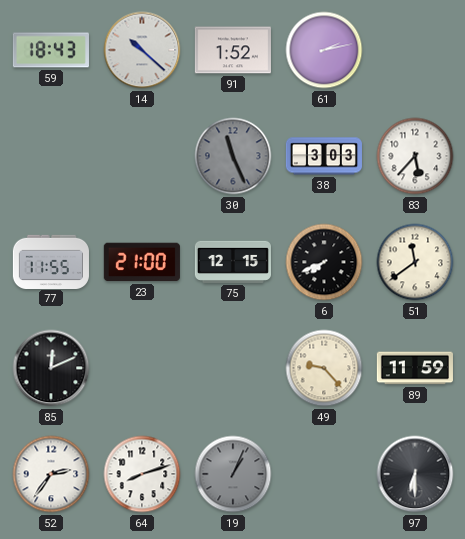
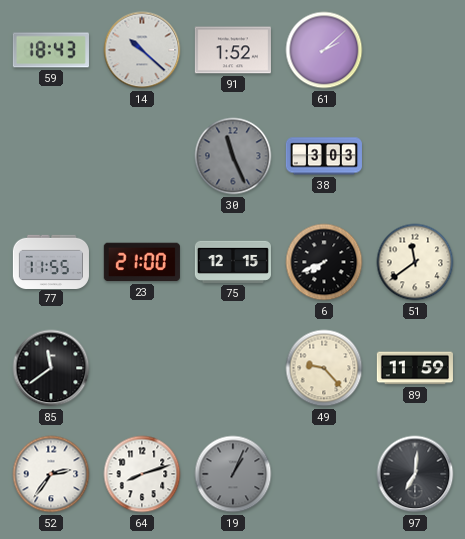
61: 2:13 -> 2:08 (324, 50)
83: 5:37 -> none (415, 156)
85: 12:11 -> 11:39 (51, 368)
97: 6:30 -> 7:01 (415, 474)
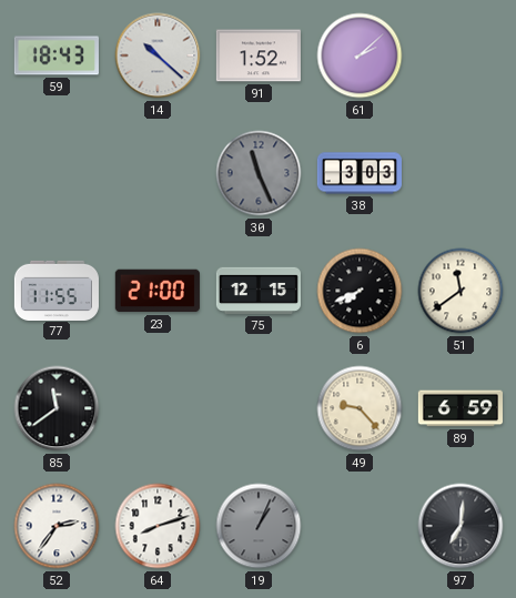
89: 11:59 -> 6:59 (461, 408)
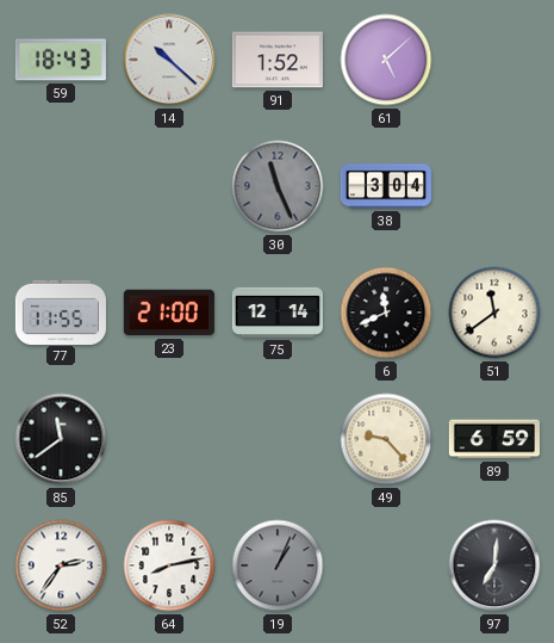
61: 2:08 -> 5:08 (386, 60)
38: 3:03 -> 3:04 (386, 186)
75: 12:15 -> 12:14 (278, 313)
6: 7:41 -> 11:41 (386, 313)
64: 8:12 -> 8:13 (169, 565)
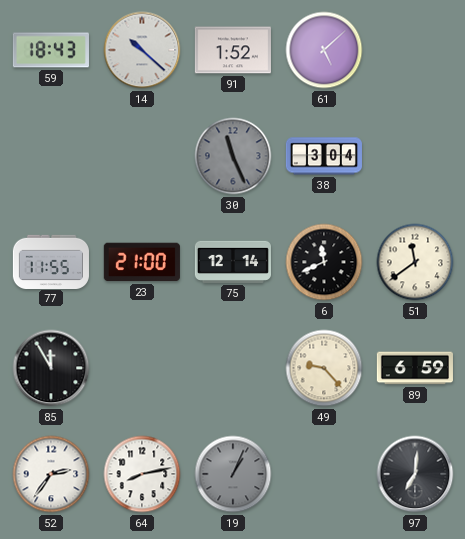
85: 11:39 -> 11:55 (51, 368)
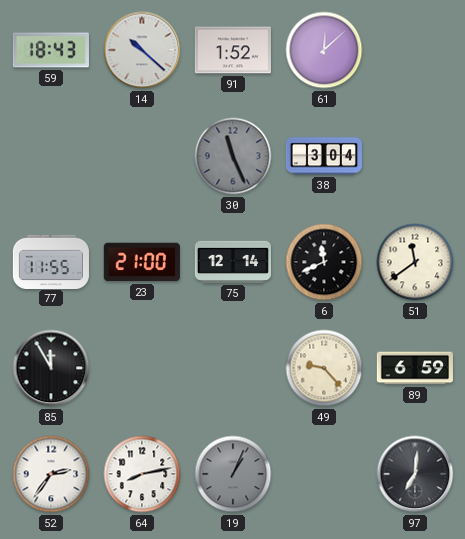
61: 5:08 -> 12:08 (324, 50)
